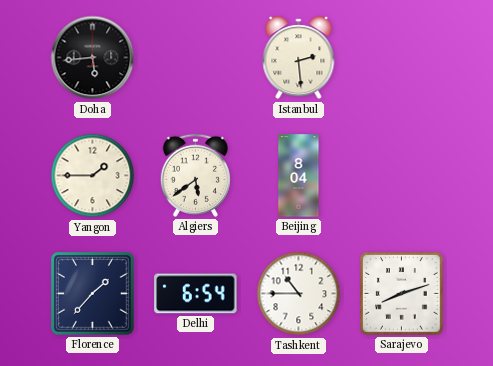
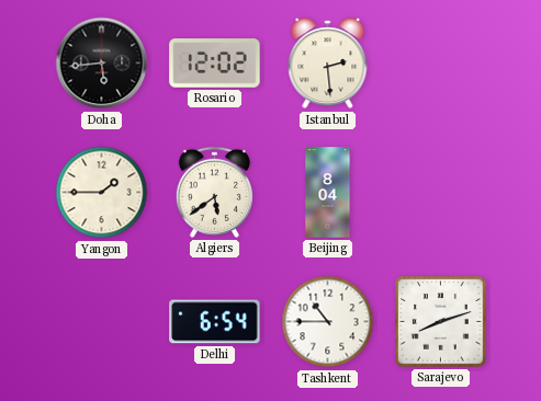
Rosario: none -> 12:02 (215, 64)
Florence: 1:37 -> none (93, 294)
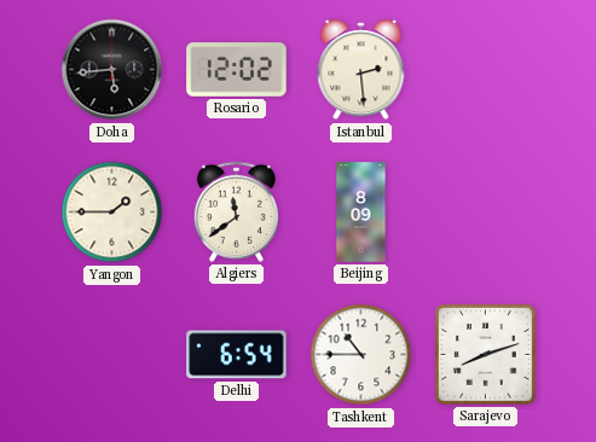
Algiers: 5:39 -> 11:39 (236, 211)
Beijing: 8:04 -> 8:09 (361, 213)
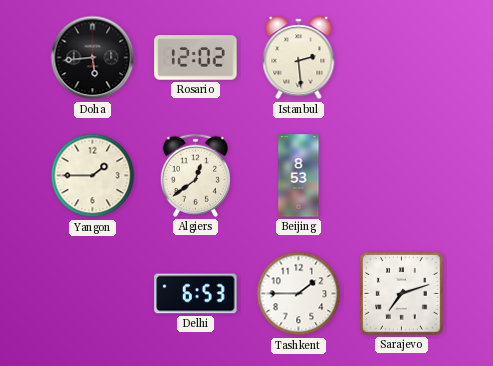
Algiers: 11:39 -> 12:39 (195, 175)
Beijing: 8:09 -> 8:53 (299, 176)
Delhi: 6:54 -> 6:53 (196, 294)
Tashkent: 10:45 -> 1:45 (299, 294)
Sarajevo: 8:12 -> 7:12 (402, 294)
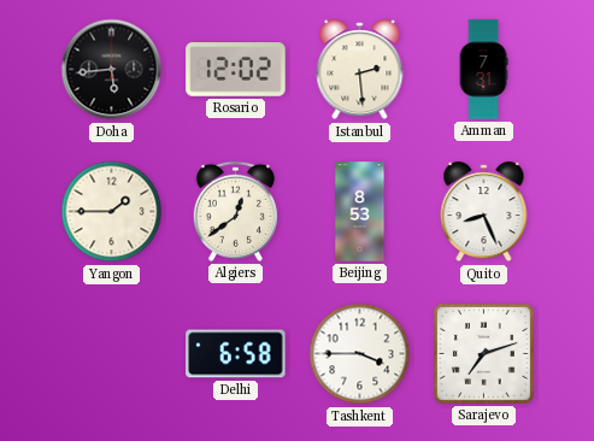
Amman: none -> 7:31 (483, 70)
Quito: none -> 8:26 (484, 212)
Delhi: 6:53 -> 6:58 (236, 354)
Tashkent: 1:45 -> 3:45 (360, 354)
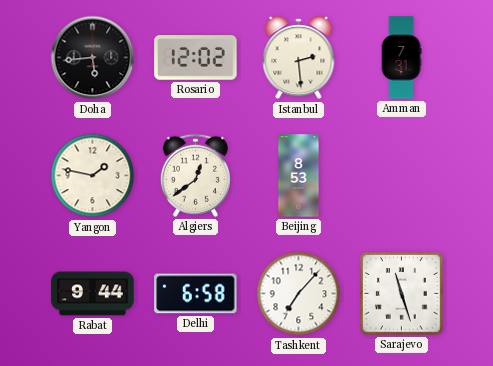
Yangon: 1:45 -> 1:47 (93, 176)
Quito: 8:26 -> none (484, 212)
Rabat: none -> 9:44 (93, 294)
Tashkent: 3:45 -> 7:07 (299, 294)
Sarajevo: 7:12 -> 11:27 (402, 294)
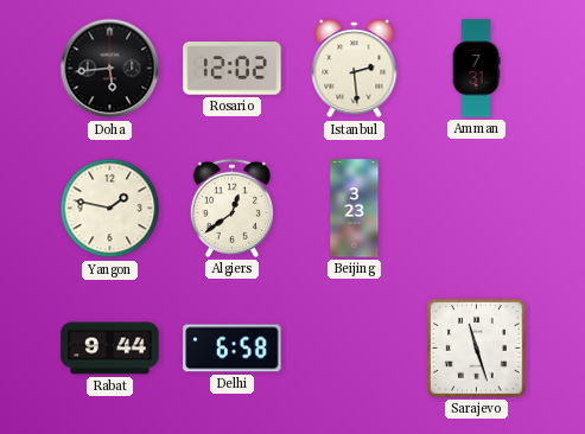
Beijing: 8:53 -> 3:23 (355, 209)
Tashkent: 7:07 -> none (299, 294)
